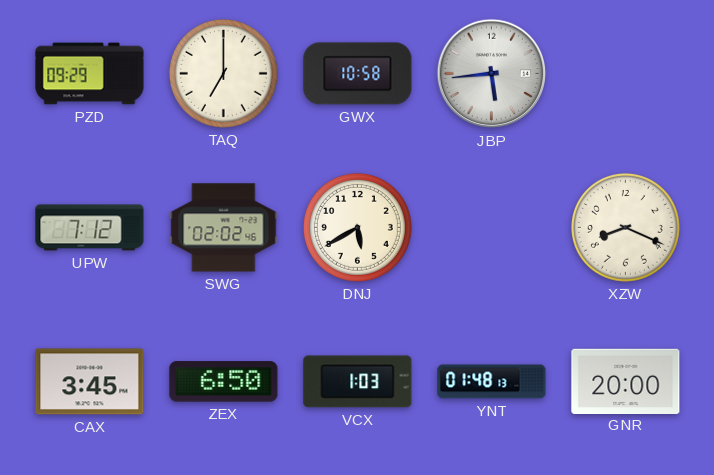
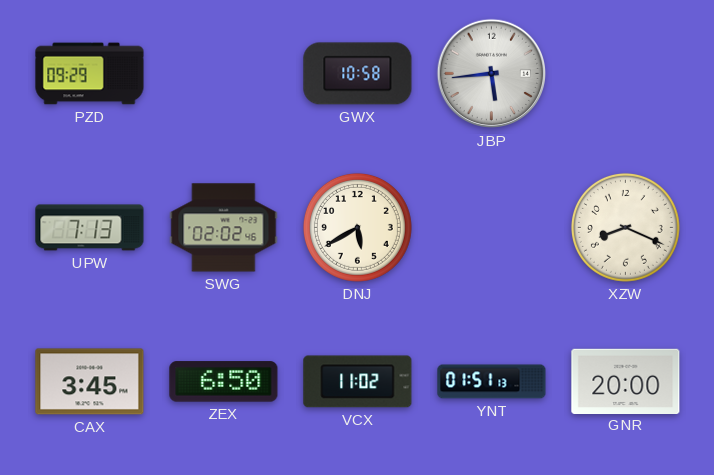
TAQ: 7:00 -> none (223, 73)
UPW: 7:12 -> 7:13 (90, 228)
VCX: 1:03 -> 11:02 (358, 382)
YNT: 01:48 -> 01:51 (492, 382)
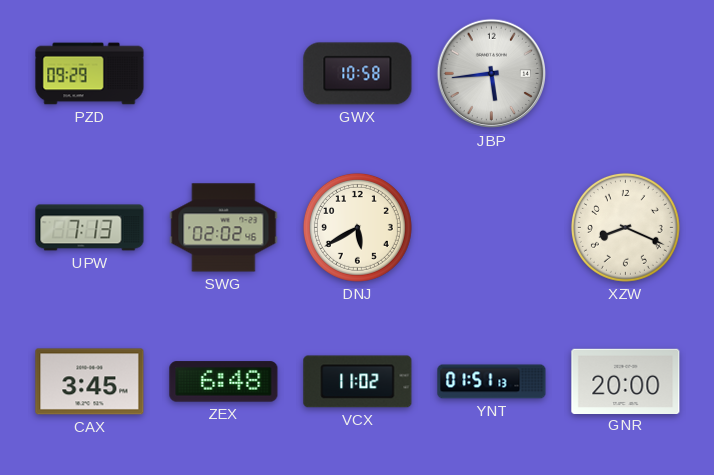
ZEX: 6:50 -> 6:48 (224, 382)
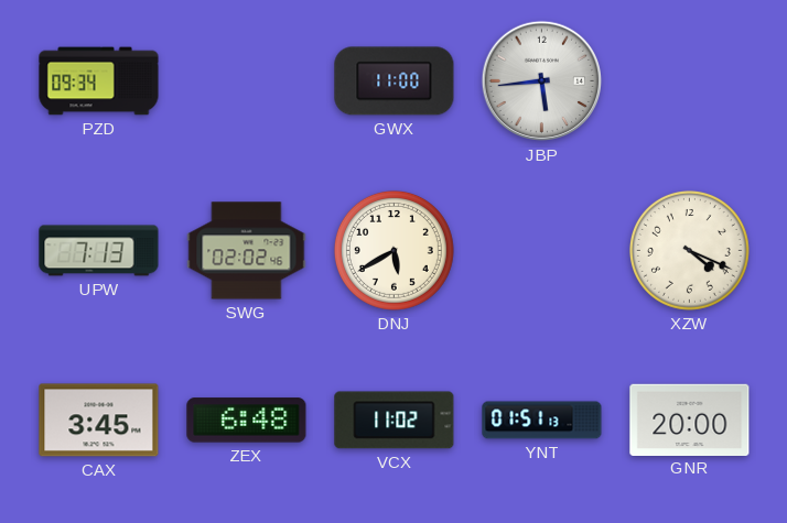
PZD: 09:29 -> 09:34 (99, 81)
GWX: 10:58 -> 11:00 (395, 81)
XZW: 8:19 -> 4:19 (689, 250)
